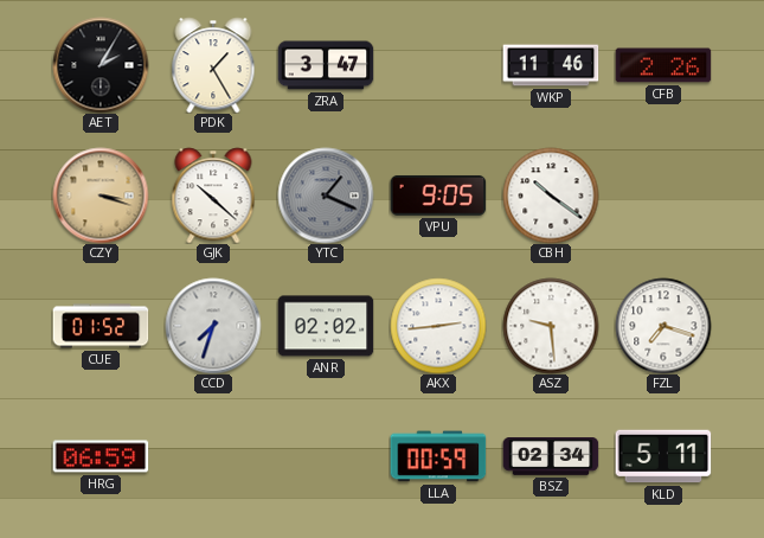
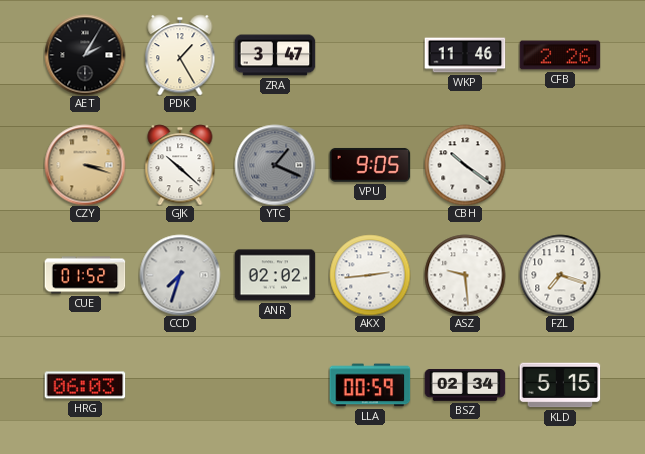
HRG: 06:59 -> 06:03 (85, 385)
KLD: 5:11 -> 5:15 (560, 385)
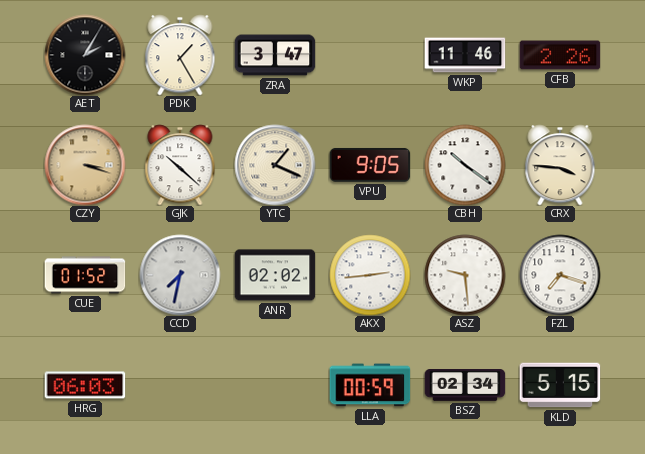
YTC dial: grey -> cream (275, 165)
CRX: none -> 3:46 (560, 165)
CCD: 7:33 -> 7:32 (180, 275)
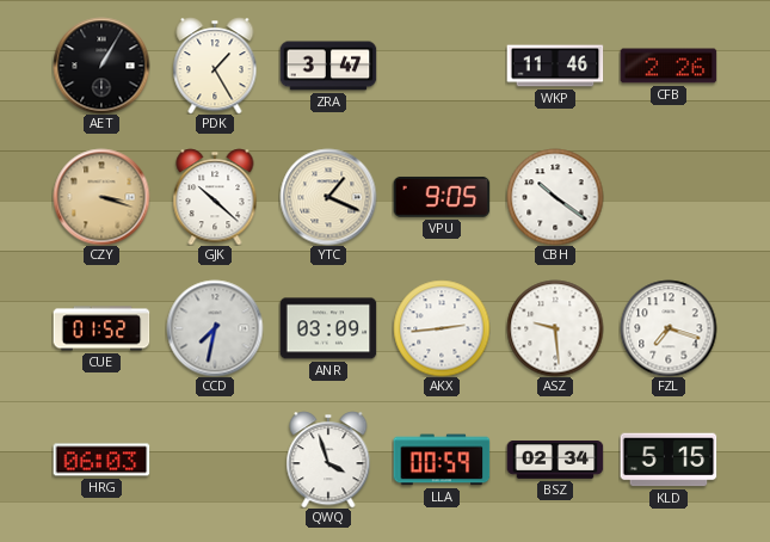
AET: 2:05 -> 1:05 (101, 66)
CRX: 3:46 -> none (560, 165)
ANR: 02:02 -> 03:09 (328, 328)
QWQ: none -> 3:57 (328, 460)
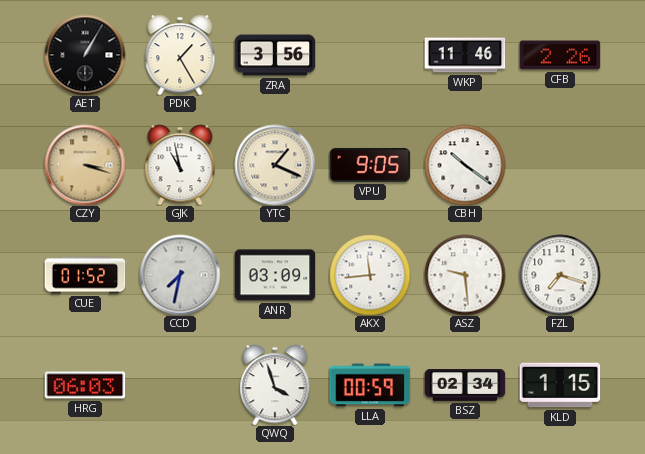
ZRA: 3:47 -> 3:56 (275, 55)
GJK: 10:22 -> 10:58 (180, 165)
AKX: 2:44 -> 11:44 (370, 275)
KLD: 5:15 -> 1:15 (560, 385)
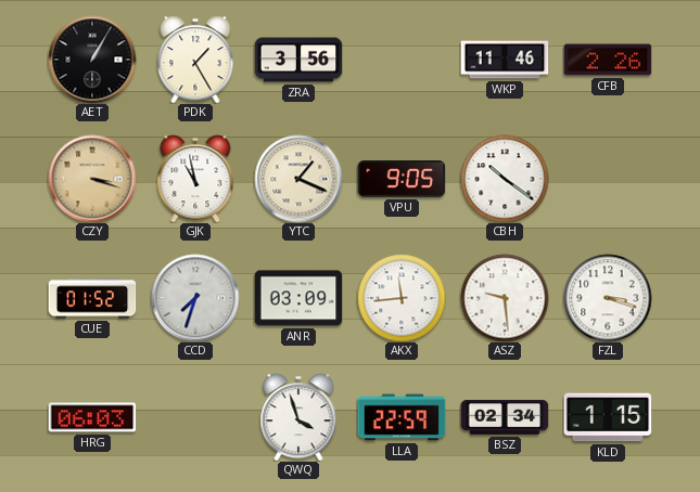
CCD: 7:32 -> 7:33 (195, 298)
FZL: 7:18 -> 3:18 (608, 298)
LLA: 00:59 -> 22:59 (402, 417)
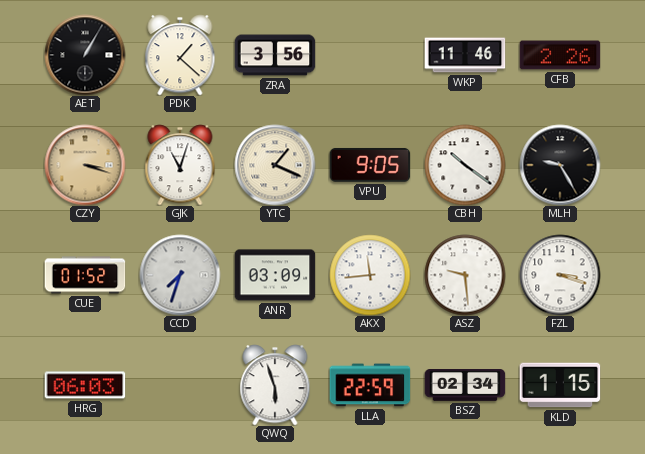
PDK: 1:25 -> 1:22 (180, 55)
GJK: 10:58 -> 11:03 (180, 165)
MLH: none -> 9:25 (560, 165)
QWQ: 3:57 -> 5:57 (275, 385)
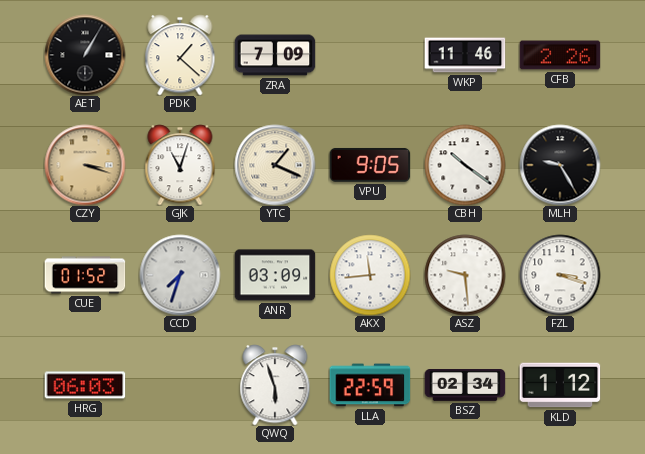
ZRA: 3:56 -> 7:09 (275, 55)
KLD: 1:15 -> 1:12 (560, 385)
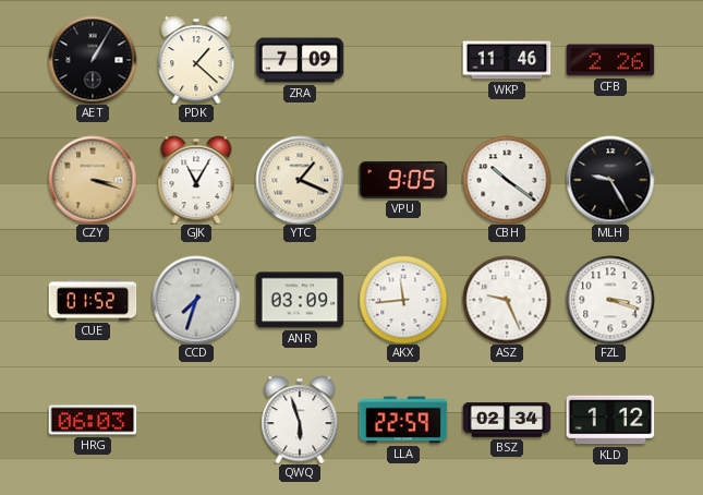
GJK: 11:03 -> 11:05 (196, 180)
ASZ: 9:29 -> 9:26 (507, 300)
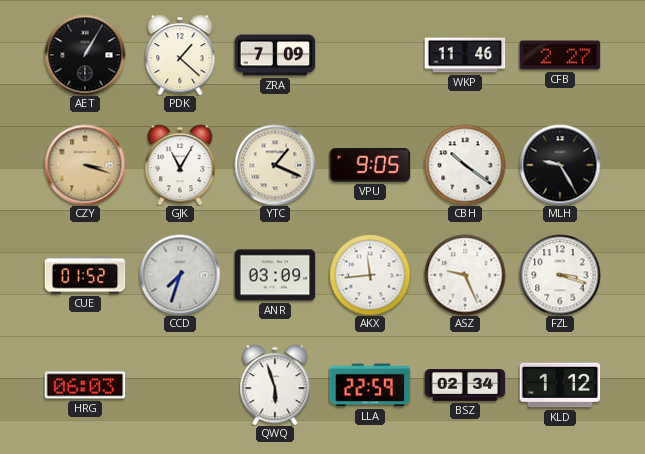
CFB: 2:26 -> 2:27 (560, 55)
